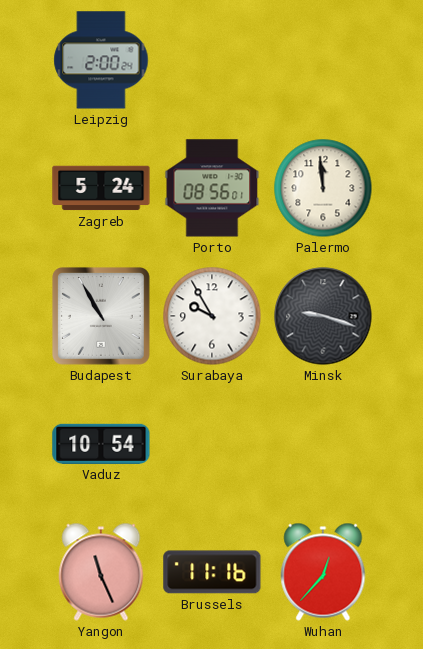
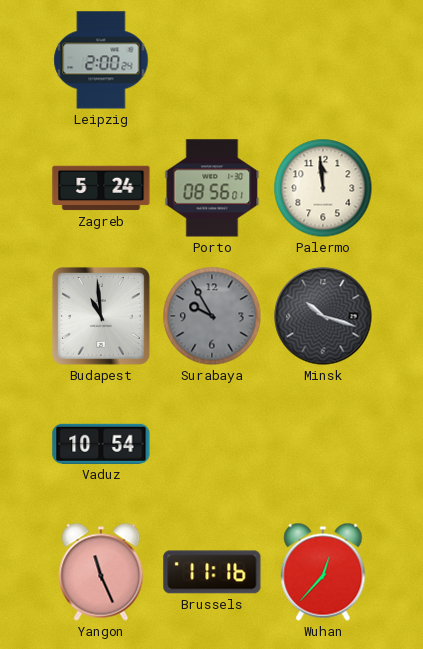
Budapest: 10:55 -> 10:59 (101, 316)
Surabaya dial: white -> grey (212, 316)
Minsk: 9:18 -> 10:18 (323, 316)
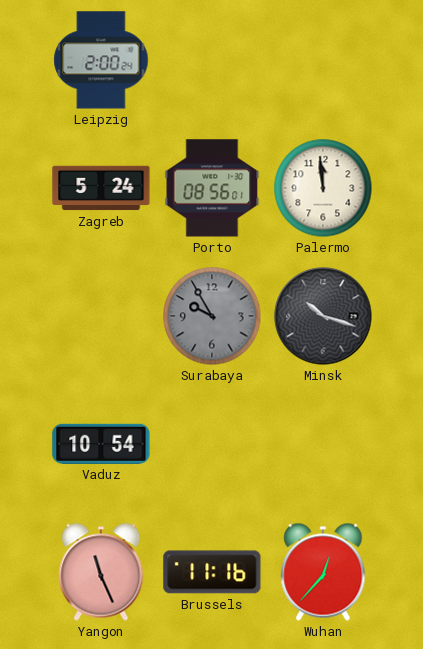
Budapest: 10:59 -> none (101, 316)
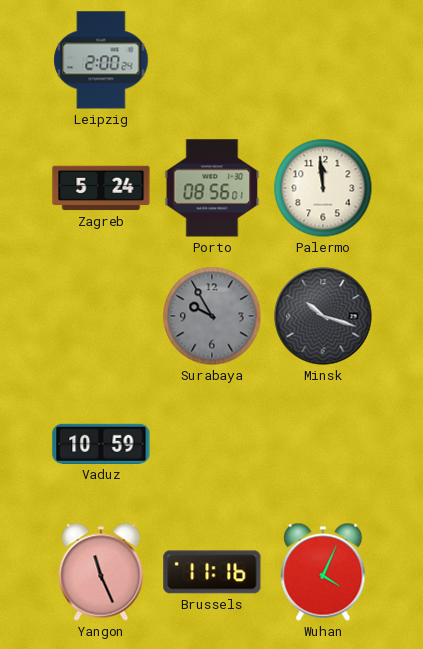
Vaduz: 10:54 -> 10:59 (101, 444)
Wuhan: 12:37 -> 4:04 (323, 572)
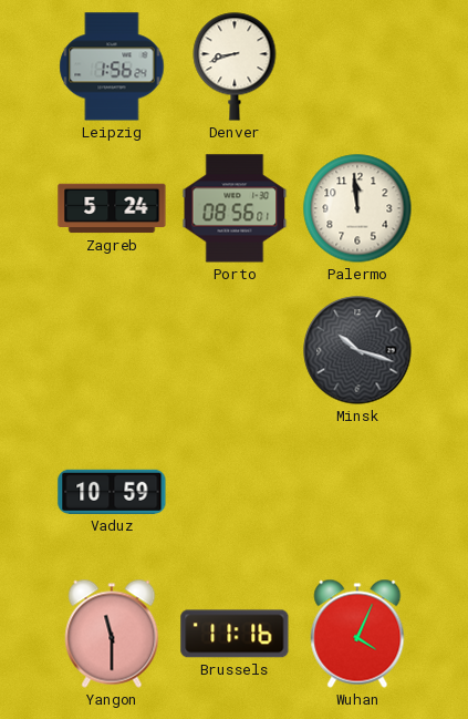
Leipzig: 2:00 -> 1:56 (112, 66)
Denver: none -> 8:42 (235, 66)
Surabaya: 9:55 -> none (212, 316)
Yangon: 11:26 -> 11:30 (112, 634)
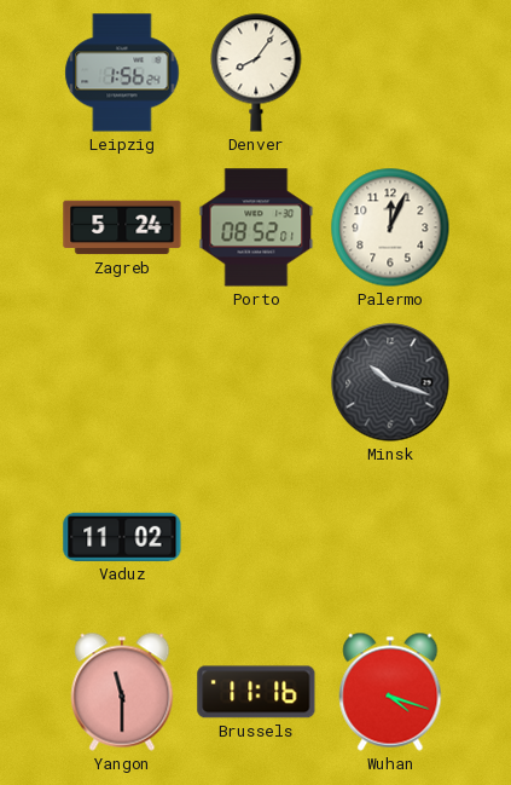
Denver: 8:42 -> 8:06 (256, 73)
Porto: 08:56 -> 08:52 (256, 227)
Palermo: 11:59 -> 12:04 (390, 227)
Vaduz: 10:59 -> 11:02 (122, 537)
Wuhan: 4:04 -> 4:18 (390, 692)
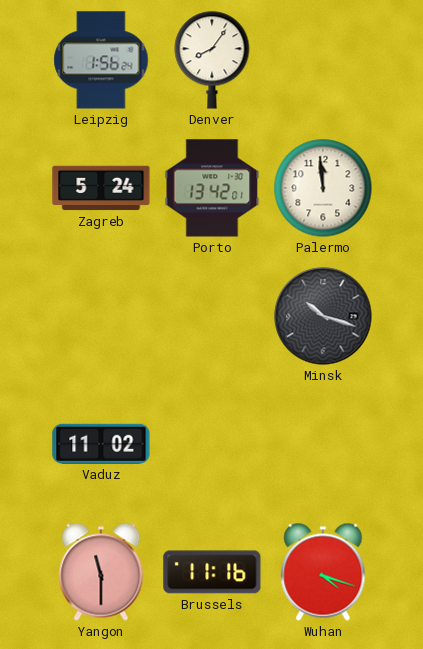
Porto: 08:52 -> 13:42 (212, 188)
Palermo: 12:04 -> 11:59 (323, 188)
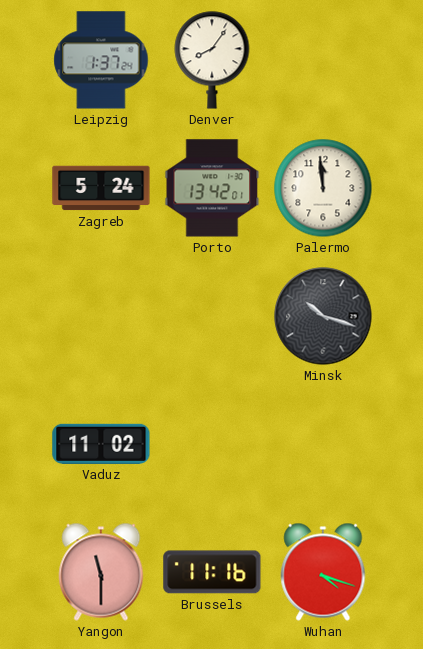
Leipzig: 1:56 -> 1:37 (101, 60)
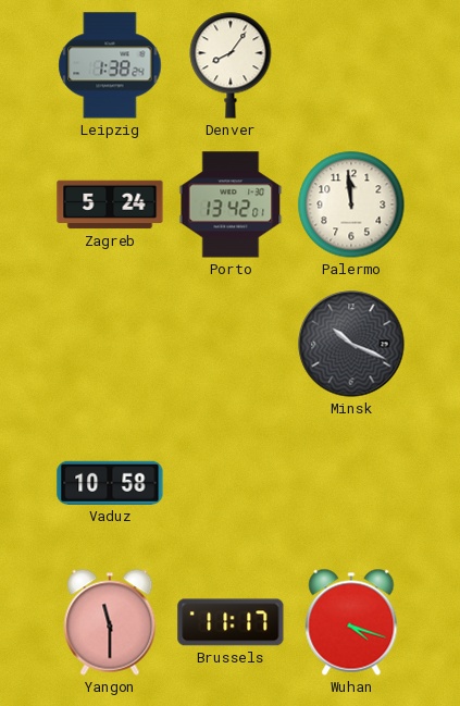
Leipzig: 1:37 -> 1:38 (110, 65)
Minsk: 10:18 -> 10:19 (351, 344)
Vaduz: 11:02 -> 10:58 (110, 483)
Brussels: 11:16 -> 11:17 (231, 622)
